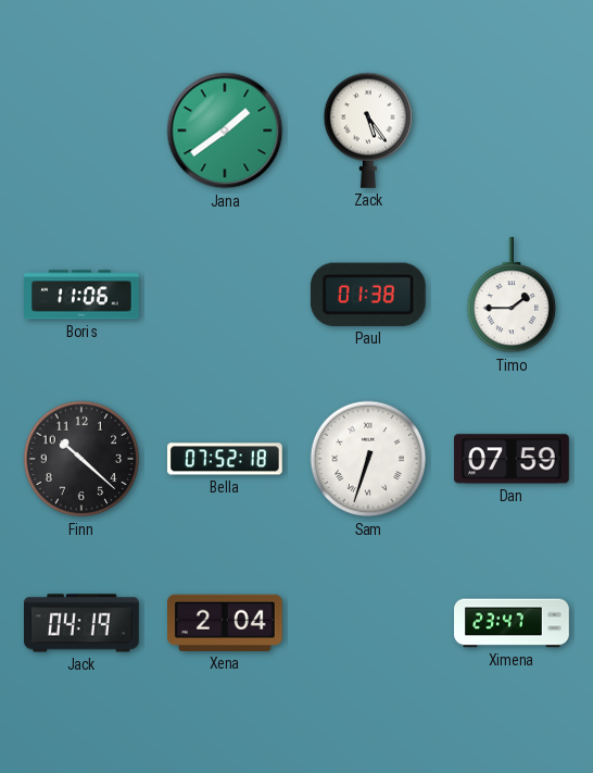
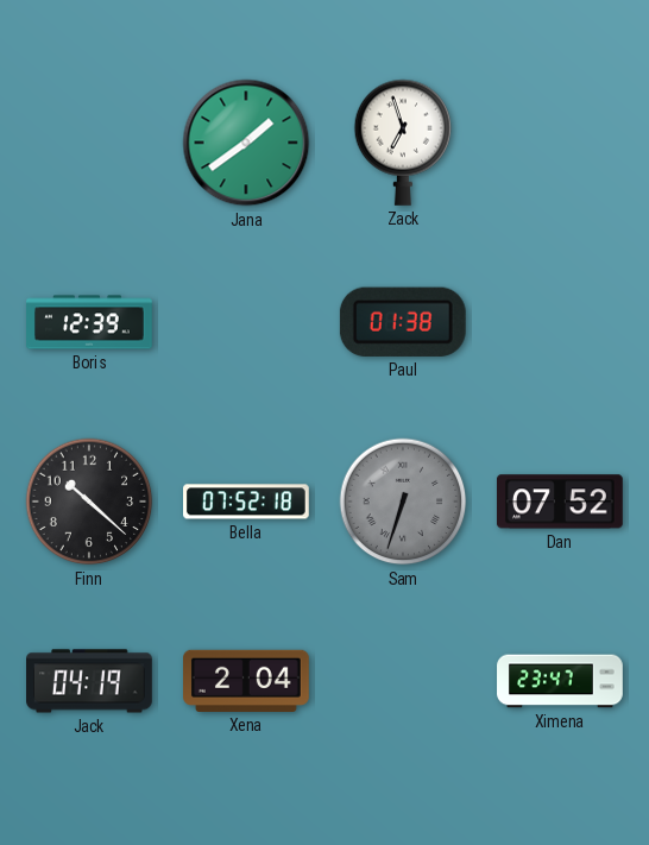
Zack: 5:24 -> 6:57 (403, 143)
Boris: 11:06 -> 12:39 (89, 322)
Timo: 1:45 -> none (512, 296)
Sam dial: white -> grey (403, 502)
Dan: 07:59 -> 07:52 (560, 502)
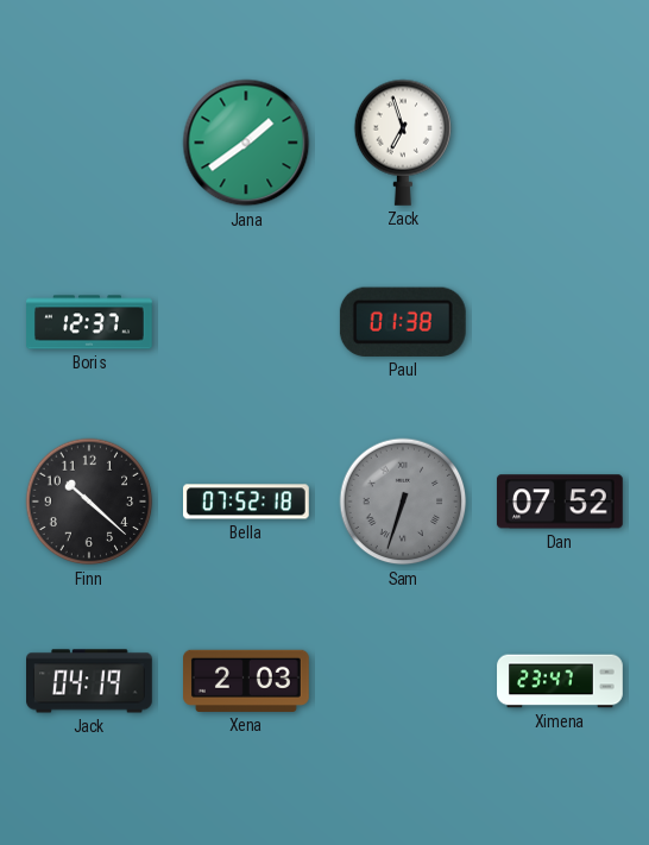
Boris: 12:39 -> 12:37 (89, 322)
Xena: 2:04 -> 2:03 (247, 681)
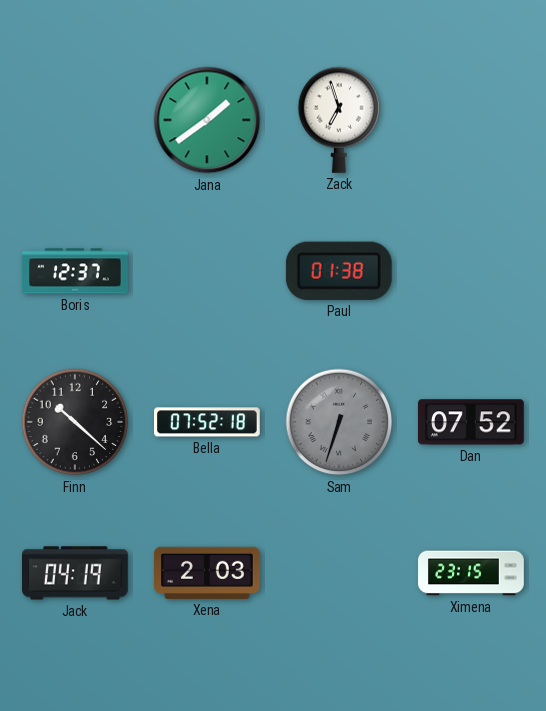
Ximena: 23:47 -> 23:15 (471, 573)
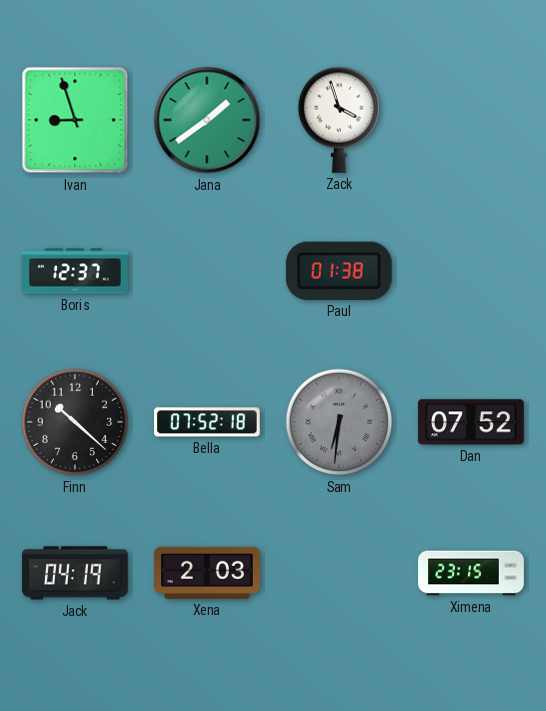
Ivan: none -> 8:57 (75, 120)
Zack: 6:57 -> 3:57 (339, 120)
Sam: 6:33 -> 6:31 (339, 422)
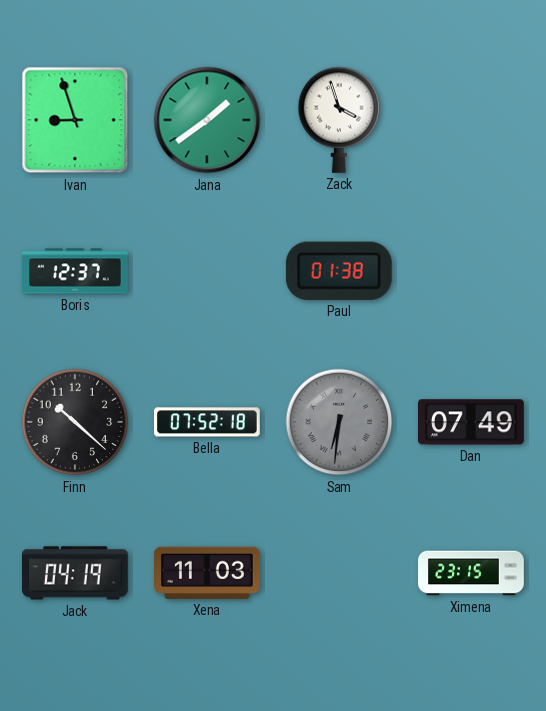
Dan: 07:52 -> 07:49 (471, 422)
Xena: 2:03 -> 11:03 (208, 573)
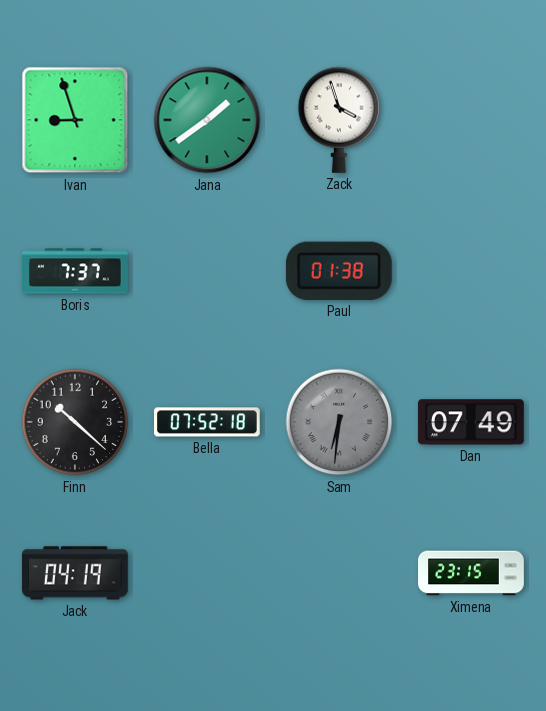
Boris: 12:37 -> 7:37 (75, 271)
Xena: 11:03 -> none (208, 573)
